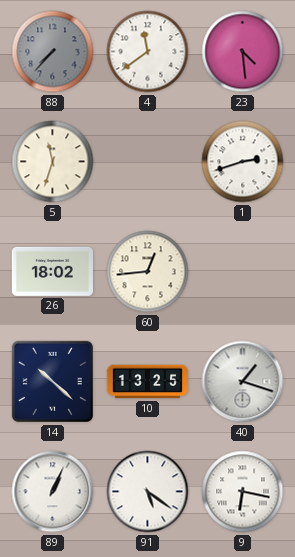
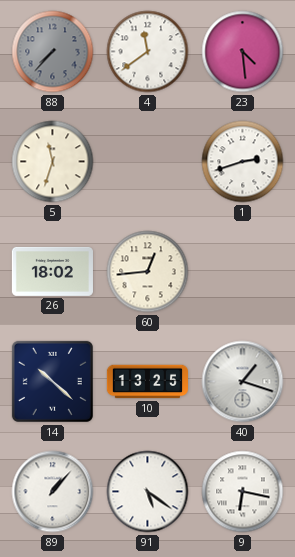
89: 1:04 -> 1:07 (53, 492)
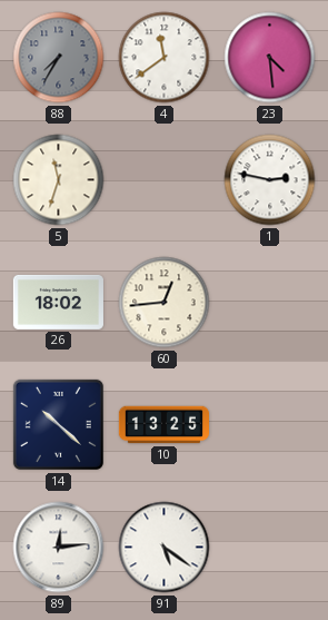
88: 7:37 -> 7:35 (59, 58)
1: 2:42 -> 2:47 (270, 180)
40: 1:18 -> none (243, 382)
89: 1:07 -> 12:14 (59, 548)
9: 6:17 -> none (243, 492)
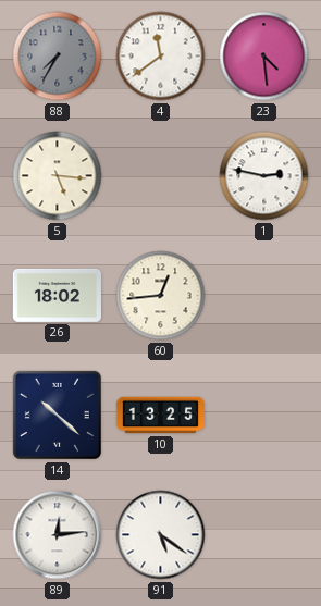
5: 11:33 -> 5:16 (58, 176)
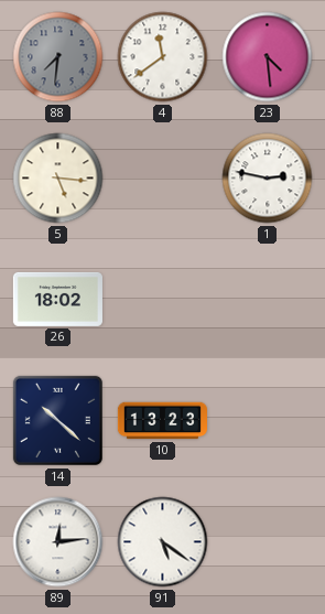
88: 7:35 -> 7:31 (58, 57)
60: 12:44 -> none (161, 296)
10: 13:25 -> 13:23 (162, 421)
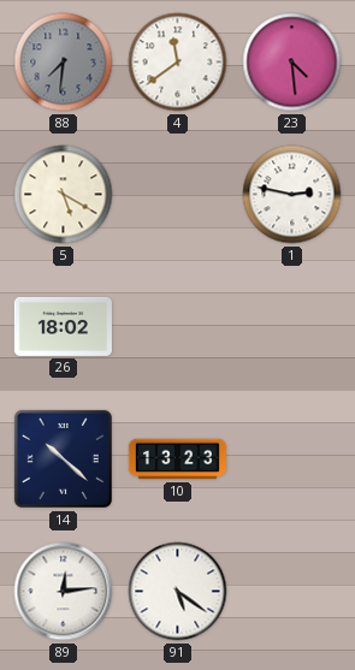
5: 5:16 -> 5:20 (64, 195)
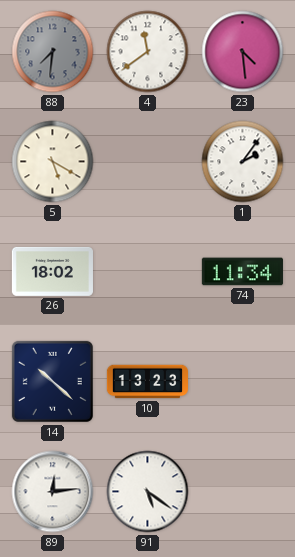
1: 2:47 -> 2:06 (243, 162)
74: none -> 11:34 (242, 272)
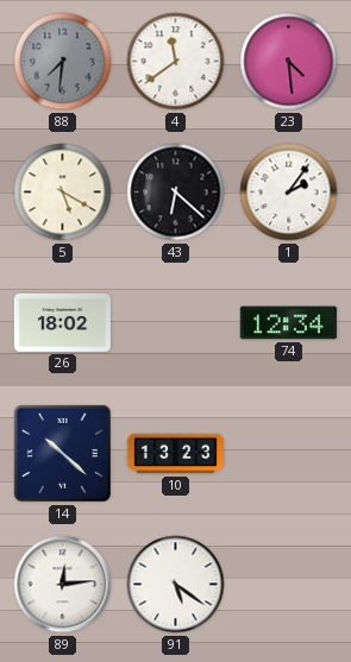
43: none -> 6:22 (176, 193)
74: 11:34 -> 12:34 (288, 323)
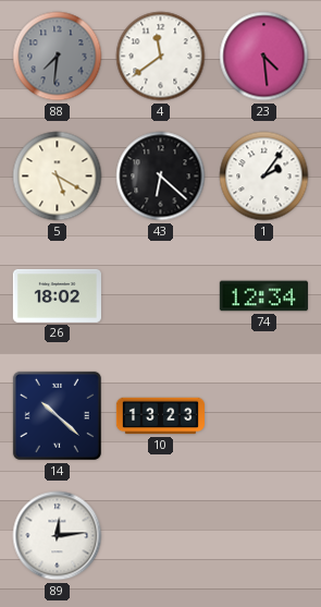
91: 5:21 -> none (176, 585)
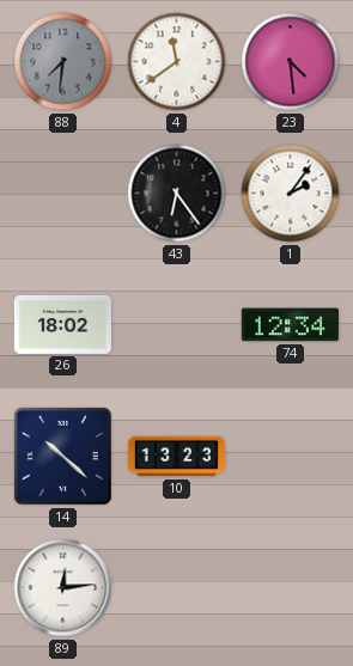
5: 5:20 -> none (58, 177)
43: 6:22 -> 6:24 (177, 194)
